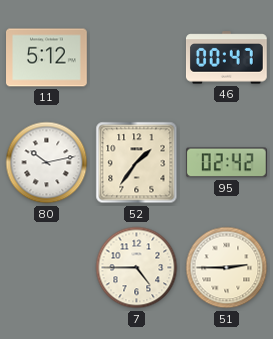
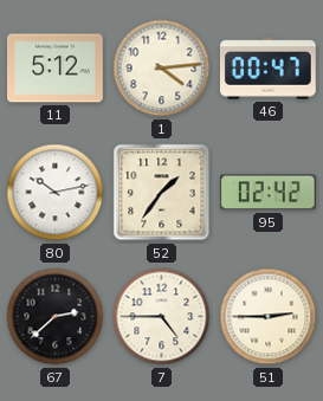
1: none -> 4:14 (162, 69)
67: none -> 2:38 (56, 317)
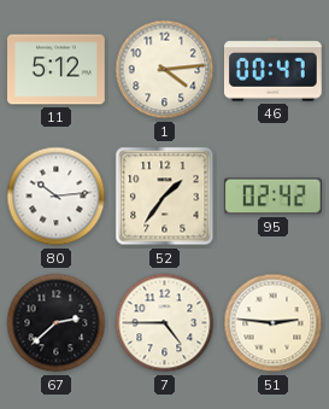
80: 10:13 -> 10:14 (57, 197)
51: 2:45 -> 2:46 (274, 323)
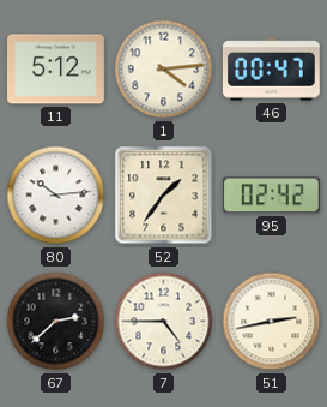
51: 2:46 -> 2:43 (272, 322)
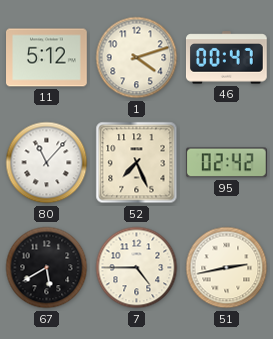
1: 4:14 -> 4:12 (137, 58)
80: 10:14 -> 11:07 (47, 163)
52: 1:36 -> 7:26 (137, 163)
67: 2:38 -> 5:40 (47, 268)
